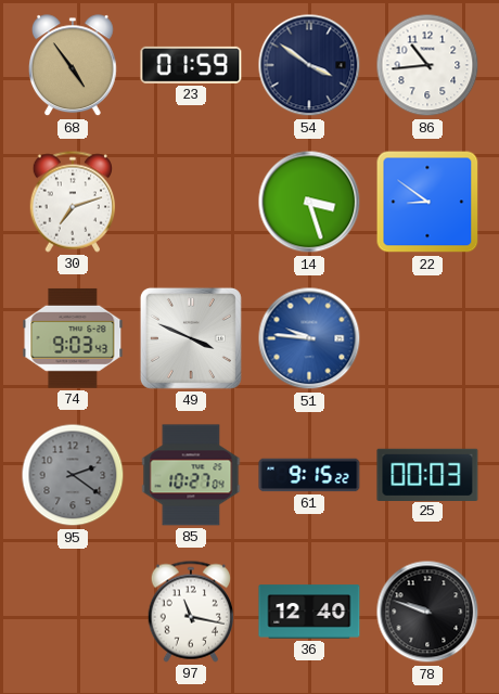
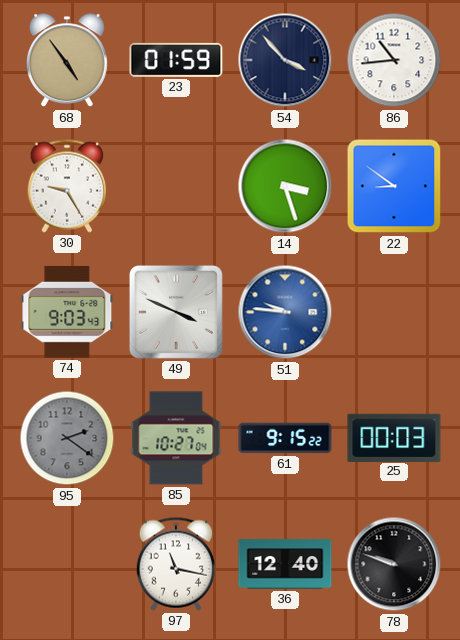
54: 3:51 -> 3:53 (285, 60)
30: 7:12 -> 9:25 (66, 186)
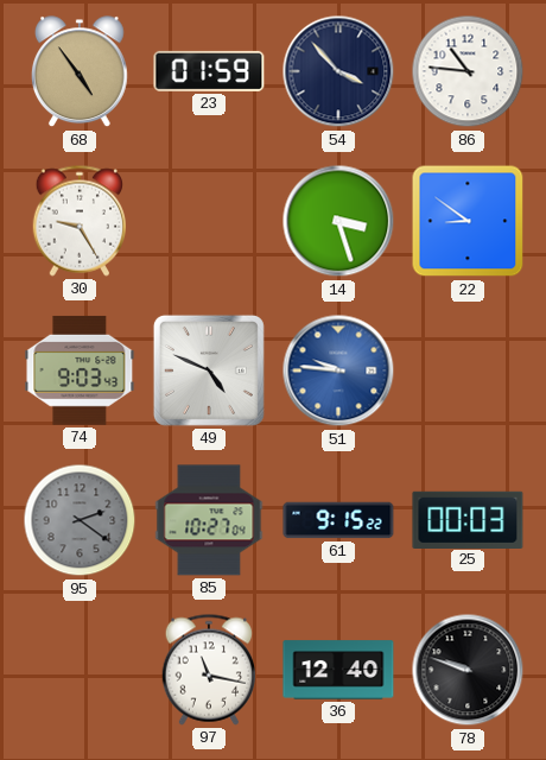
86: 10:44 -> 10:46 (468, 71)
49: 3:49 -> 4:49 (209, 370)
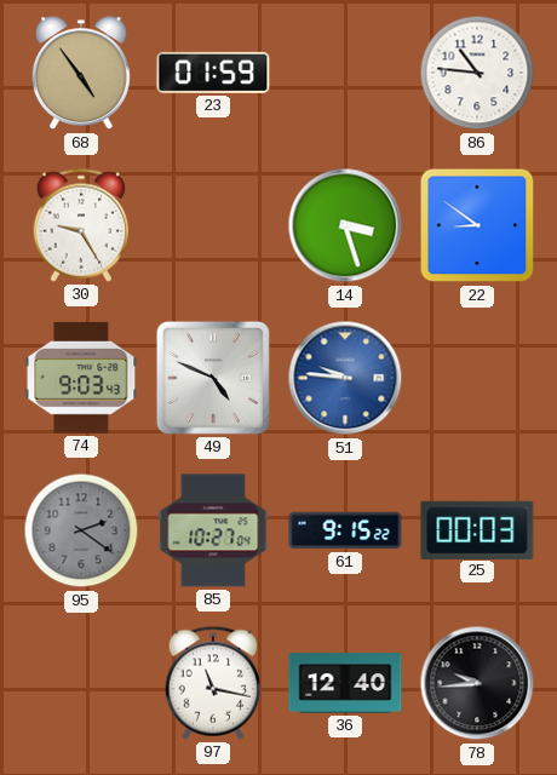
54: 3:53 -> none (338, 71)
78: 9:48 -> 9:44 (477, 683)
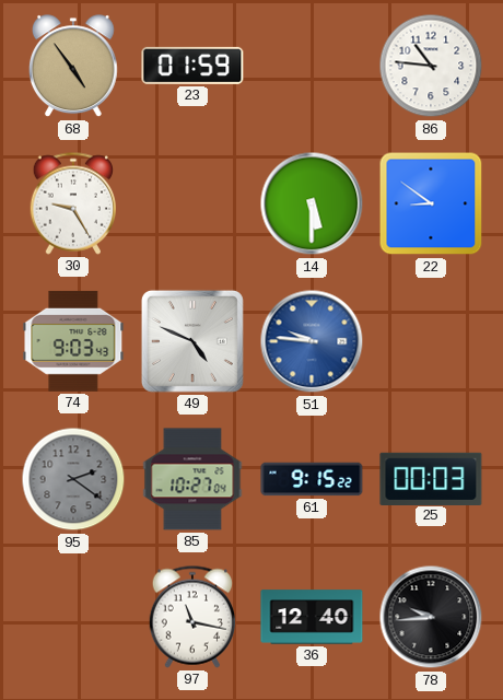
14: 3:27 -> 5:30 (312, 203)
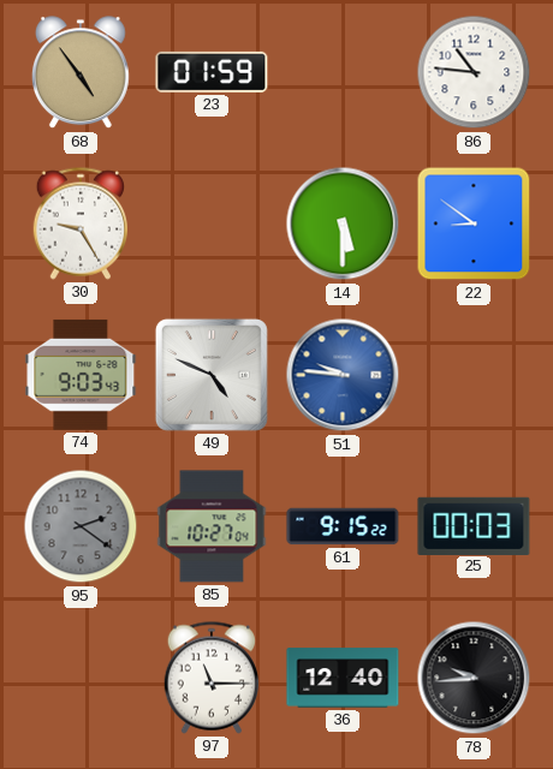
97: 11:17 -> 11:15 (210, 678)
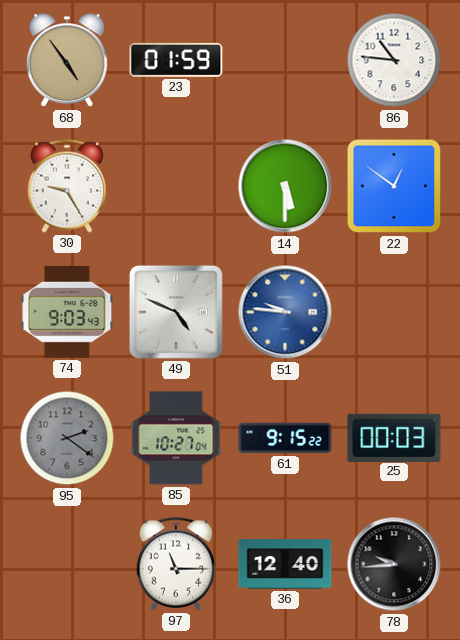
22: 8:51 -> 12:51 (394, 186)
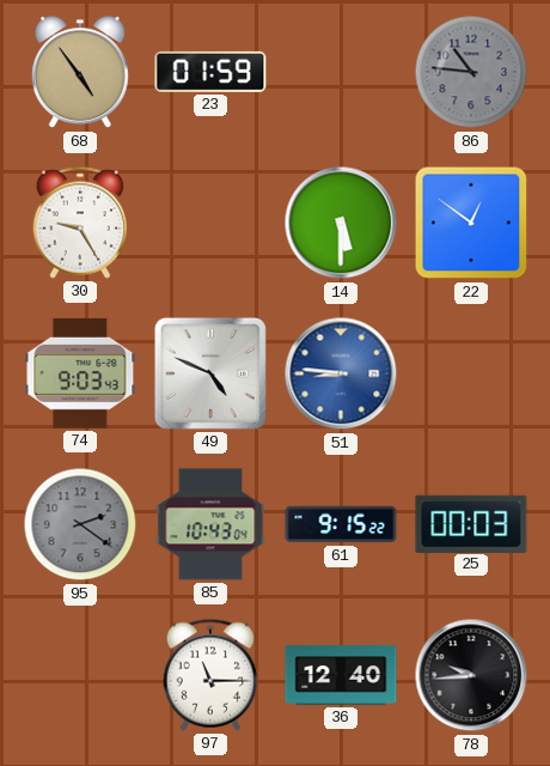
86 dial: white -> grey (471, 72)
51: 9:46 -> 8:46 (341, 373)
85: 10:27 -> 10:43 (210, 524)
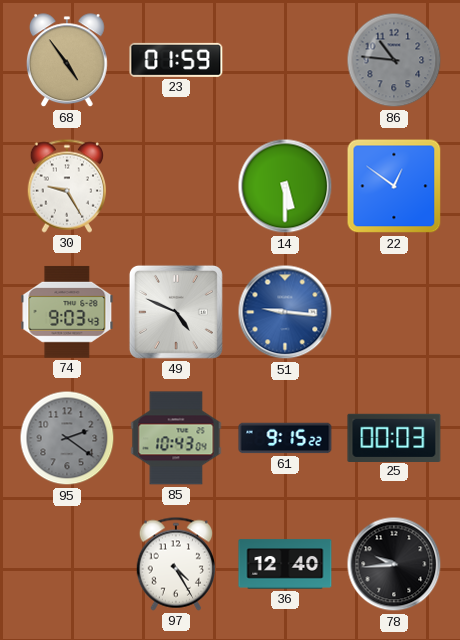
51: 8:46 -> 9:16 (285, 312)
97: 11:15 -> 4:25 (175, 564)
